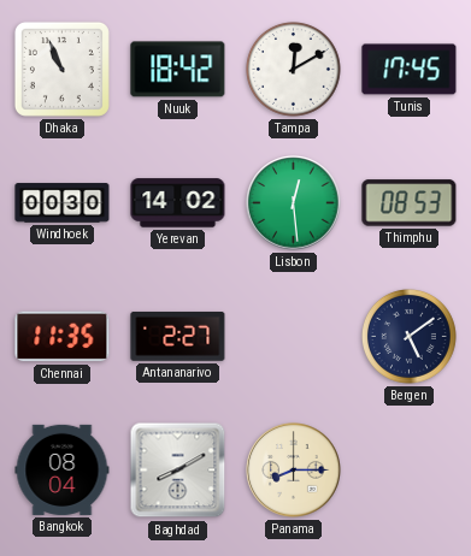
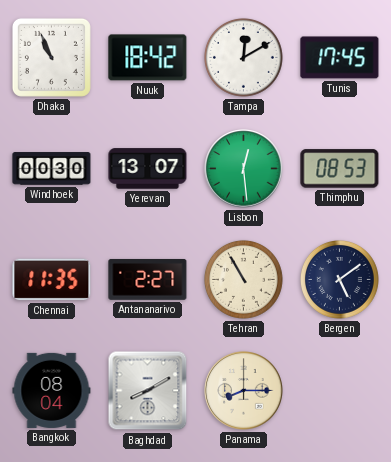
Yerevan: 14:02 -> 13:07 (148, 169)
Tehran: none -> 10:55 (243, 279)
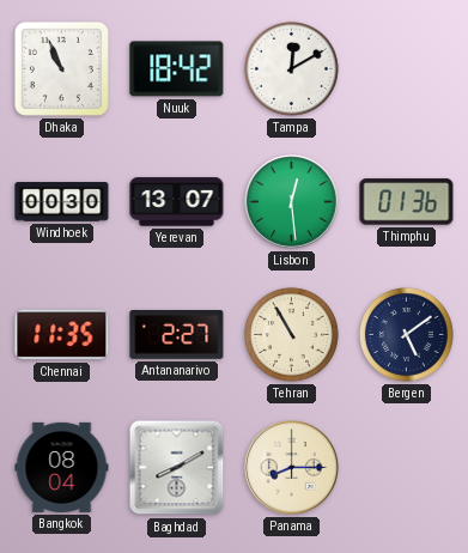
Tunis: 17:45 -> none (340, 58)
Thimphu: 08:53 -> 01:36 (407, 202)
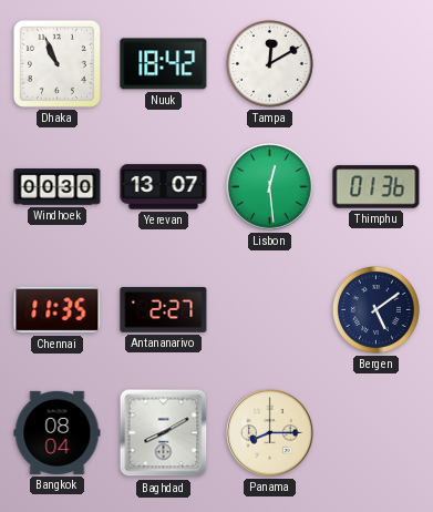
Tehran: 10:55 -> none (291, 334)
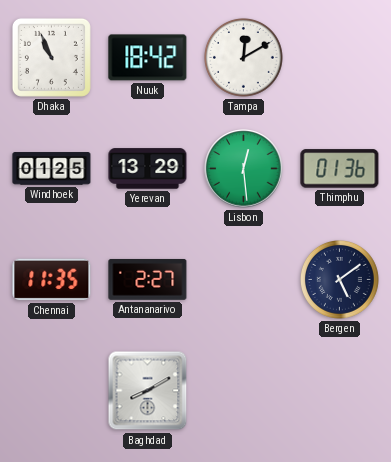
Windhoek: 00:30 -> 01:25 (52, 169)
Yerevan: 13:07 -> 13:29 (148, 169)
Bangkok: 08:04 -> none (58, 432)
Panama: 8:15 -> none (270, 433)
